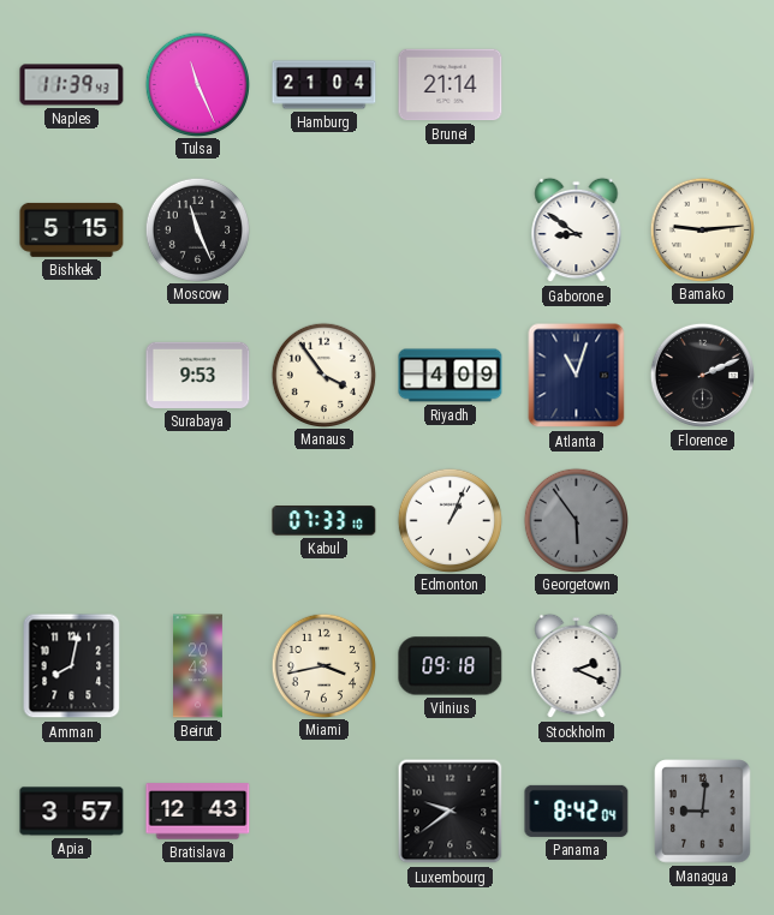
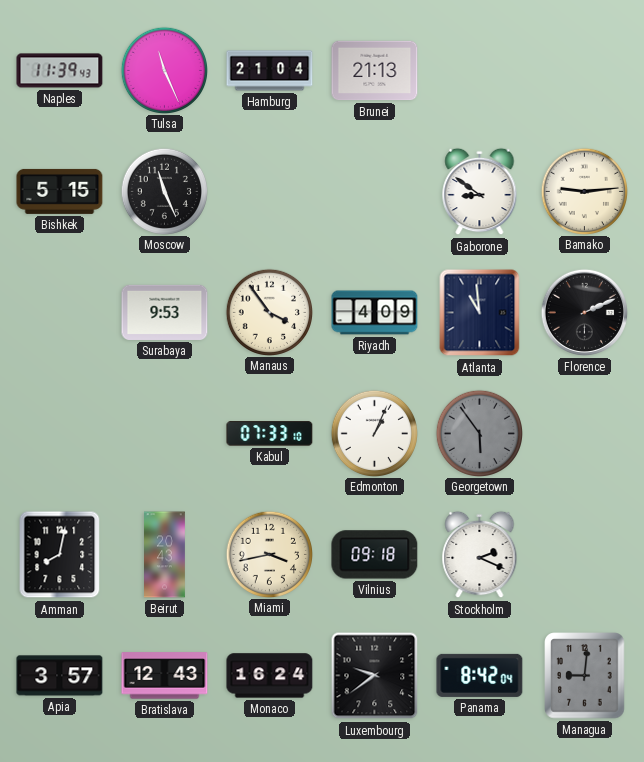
Brunei: 21:14 -> 21:13 (375, 71)
Atlanta: 11:03 -> 10:59 (480, 313)
Monaco: none -> 16:24 (270, 676)
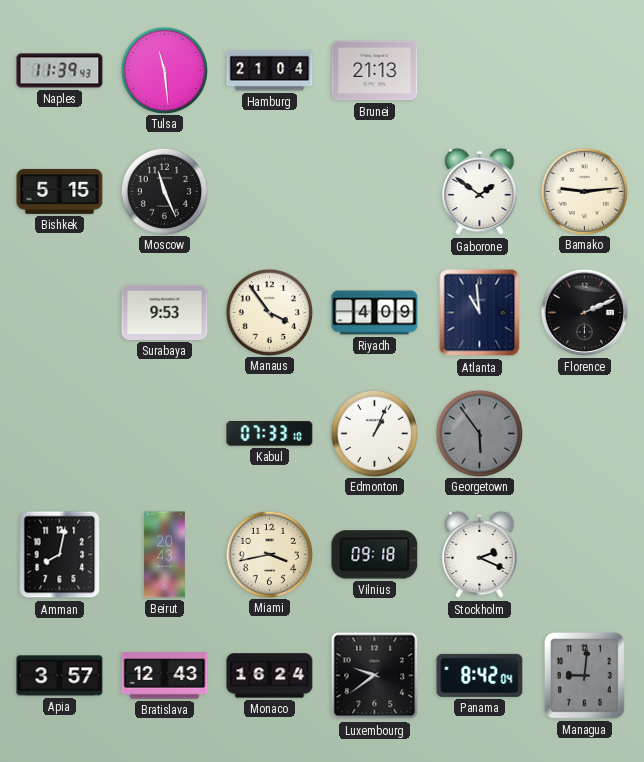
Tulsa: 11:26 -> 11:29 (164, 70)
Gaborone: 8:51 -> 1:51 (480, 192)
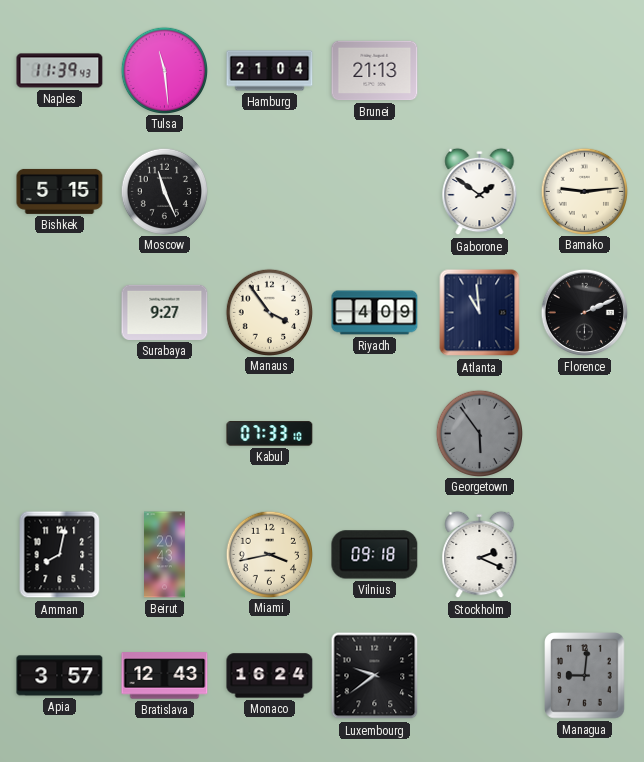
Surabaya: 9:53 -> 9:27 (165, 312)
Edmonton: 1:04 -> none (374, 433)
Panama: 8:42 -> none (480, 675)
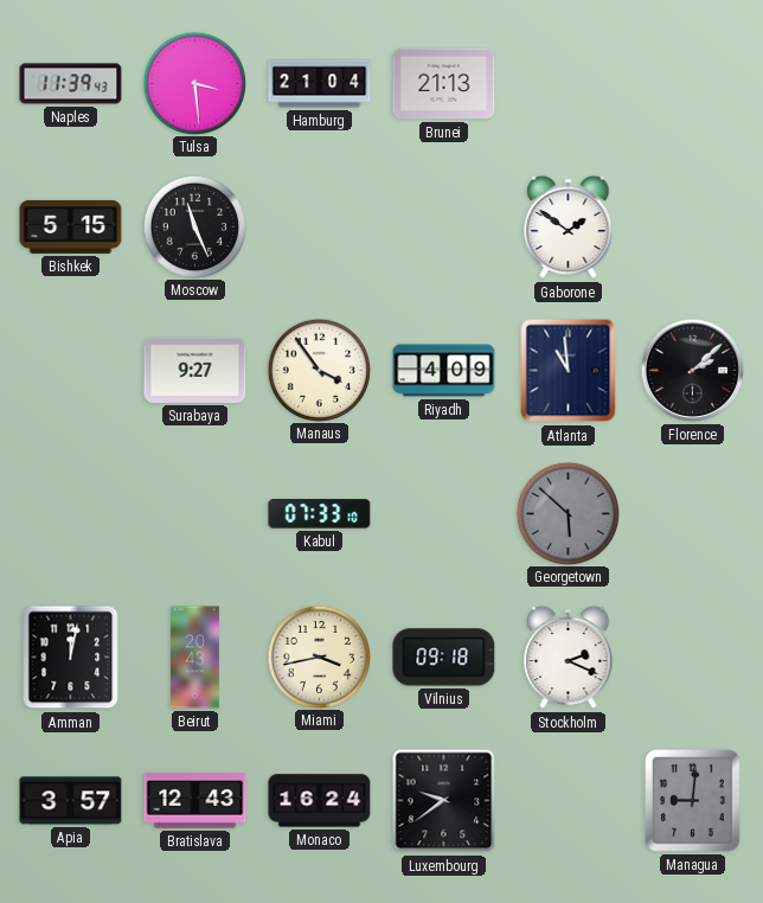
Tulsa: 11:29 -> 3:29 (194, 83)
Bamako: 9:14 -> none (584, 191)
Florence: 2:11 -> 2:08 (692, 370)
Georgetown: 5:54 -> 5:52 (568, 513)
Amman: 8:02 -> 12:02 (71, 658)
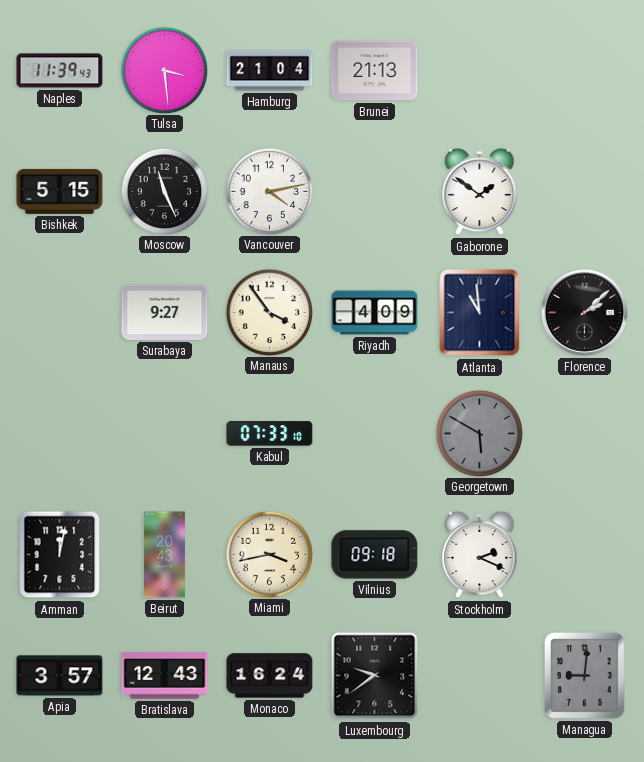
Vancouver: none -> 4:13 (269, 191)
Georgetown: 5:52 -> 5:50 (479, 433)
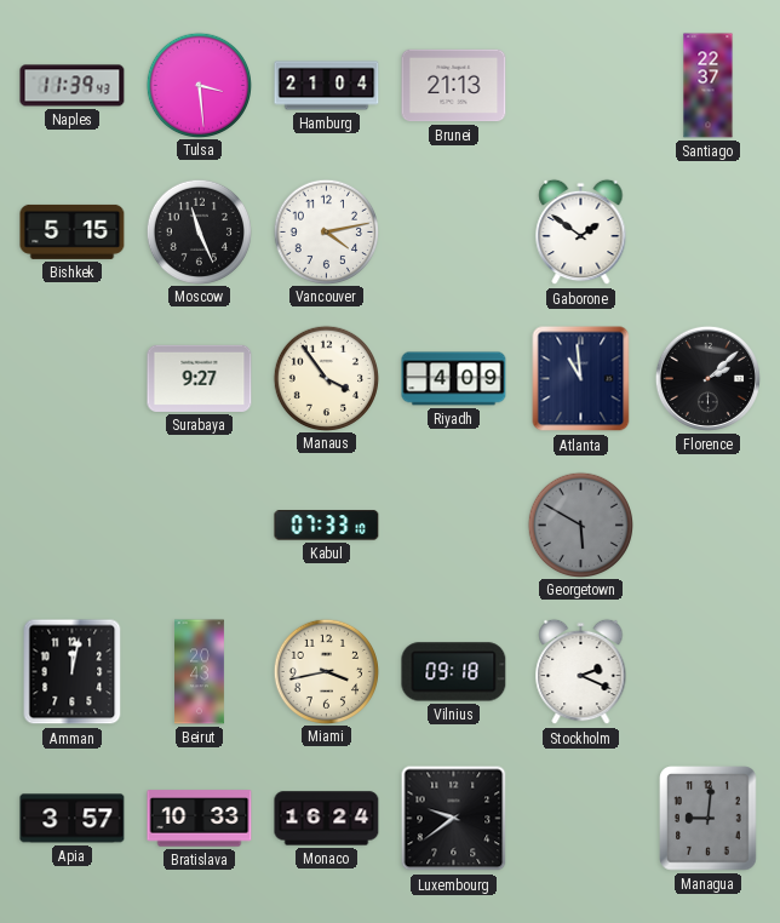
Santiago: none -> 22:37 (709, 86)
Bratislava: 12:43 -> 10:33 (200, 819)
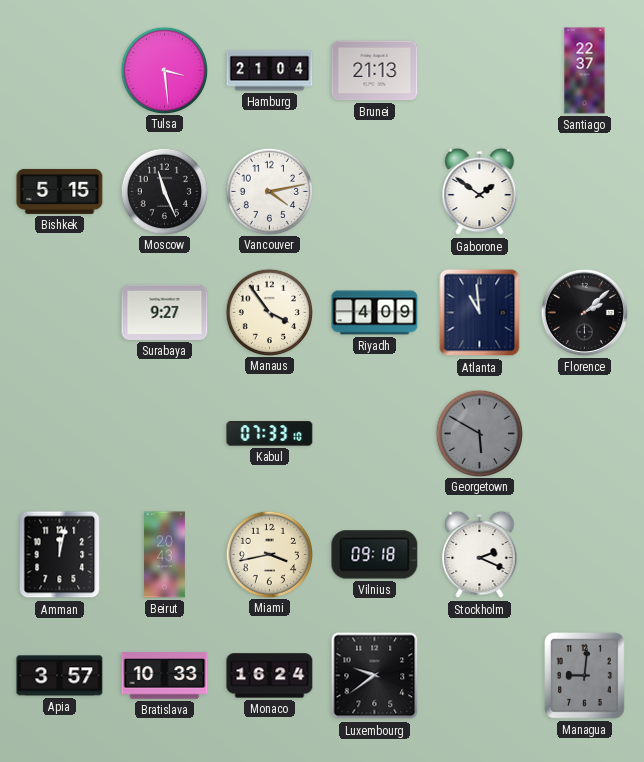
Naples: 11:39 -> none (73, 86)
